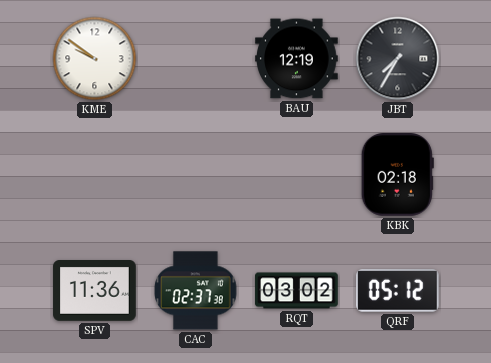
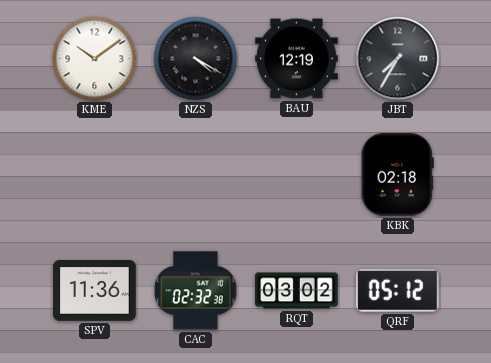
KME: 9:51 -> 10:09 (95, 59)
NZS: none -> 4:20 (196, 59)
CAC: 02:37 -> 02:32 (196, 291)
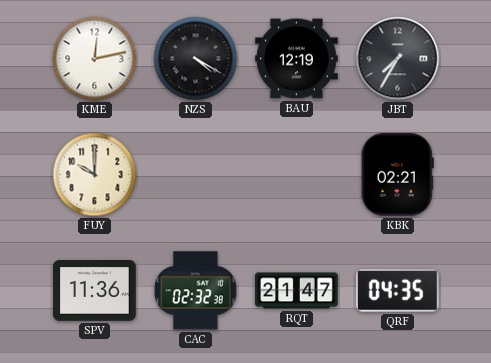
KME: 10:09 -> 12:13 (95, 59)
FUY: none -> 10:00 (95, 175)
KBK: 02:18 -> 02:21 (397, 175)
RQT: 03:02 -> 21:47 (297, 291)
QRF: 05:12 -> 04:35 (397, 291)
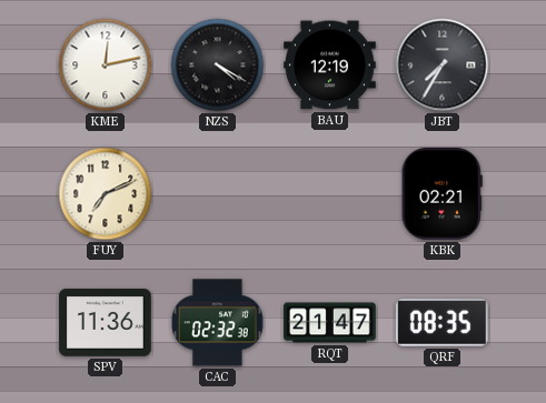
FUY: 10:00 -> 7:11 (106, 194)
QRF: 04:35 -> 08:35 (441, 323)
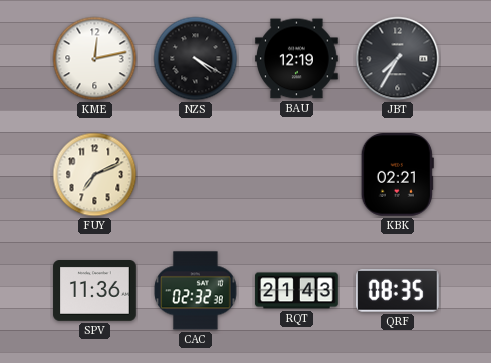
RQT: 21:47 -> 21:43 (297, 291)
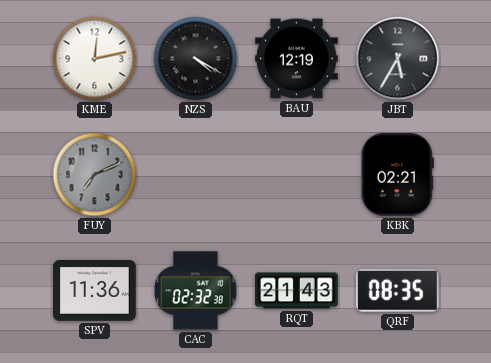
JBT: 7:35 -> 5:35 (398, 59)
FUY dial: cream -> grey (95, 175)
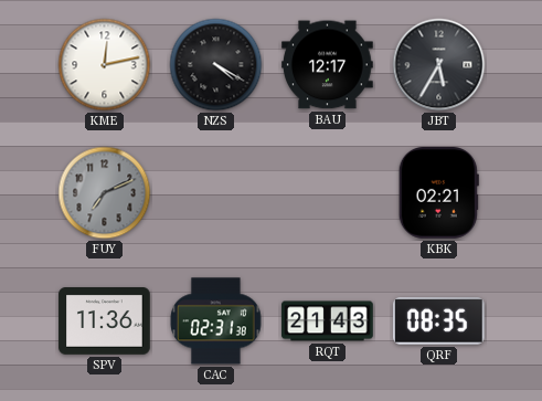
BAU: 12:19 -> 12:17 (328, 65)
CAC: 02:32 -> 02:31 (216, 321)
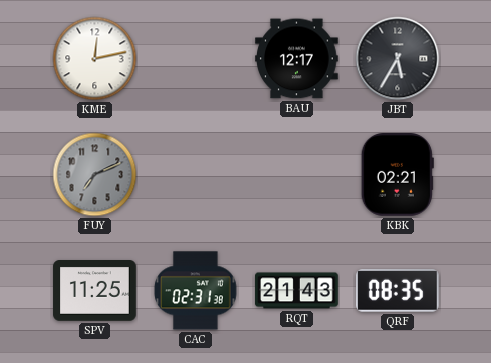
NZS: 4:20 -> none (216, 65)
SPV: 11:36 -> 11:25 (95, 291)
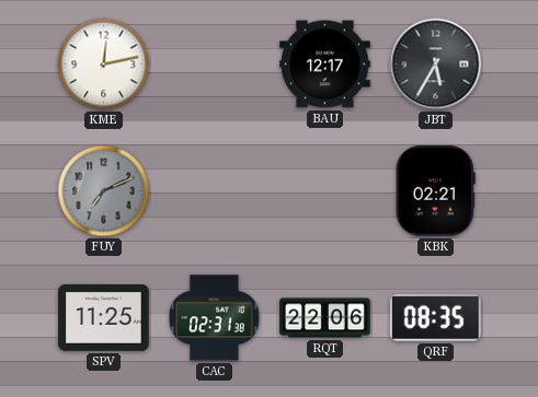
RQT: 21:43 -> 22:06 (325, 318)
